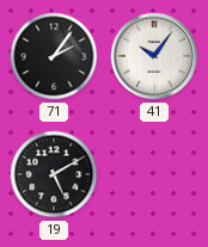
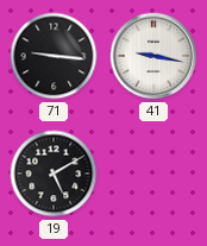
71: 2:06 -> 9:16 (54, 56)
41: 10:06 -> 9:17 (153, 56)
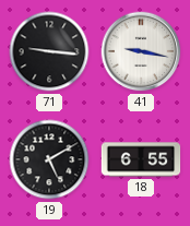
18: none -> 6:55 (141, 159)
